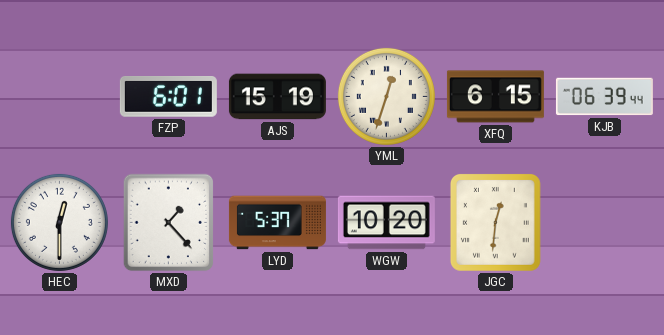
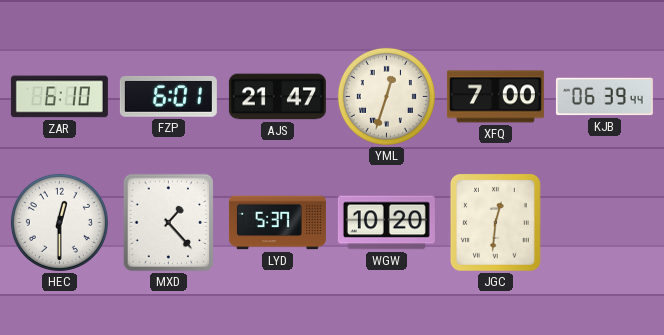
ZAR: none -> 6:10 (59, 97)
AJS: 15:19 -> 21:47 (277, 97)
XFQ: 6:15 -> 7:00 (495, 97)
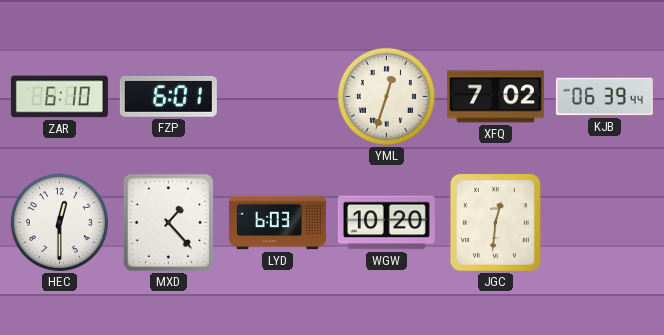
AJS: 21:47 -> none (277, 97)
XFQ: 7:00 -> 7:02 (495, 97)
LYD: 5:37 -> 6:03 (277, 223)
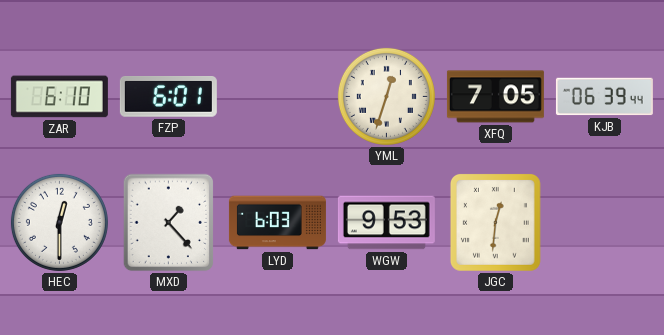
XFQ: 7:02 -> 7:05 (495, 97)
WGW: 10:20 -> 9:53 (386, 223)
